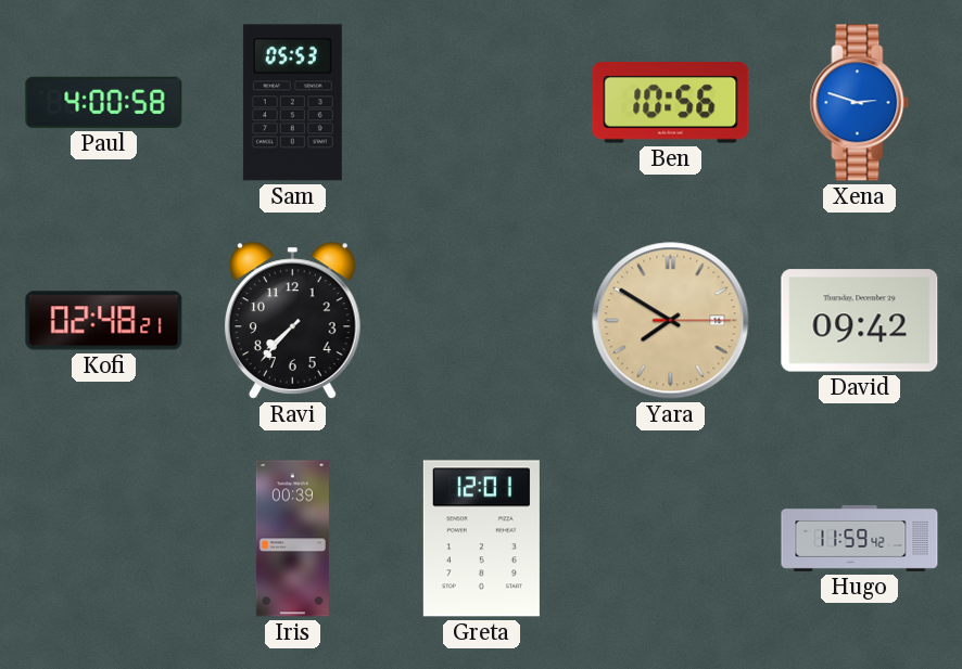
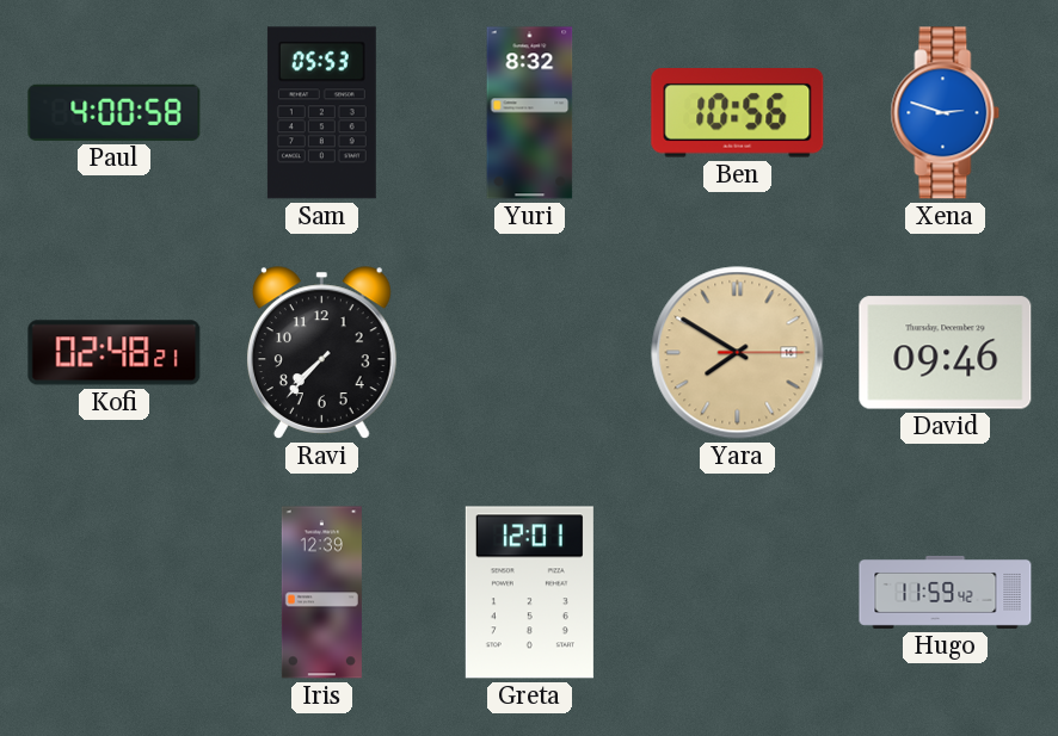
Yuri: none -> 8:32 (530, 113)
David: 09:42 -> 09:46 (946, 353)
Iris: 00:39 -> 12:39 (321, 593)
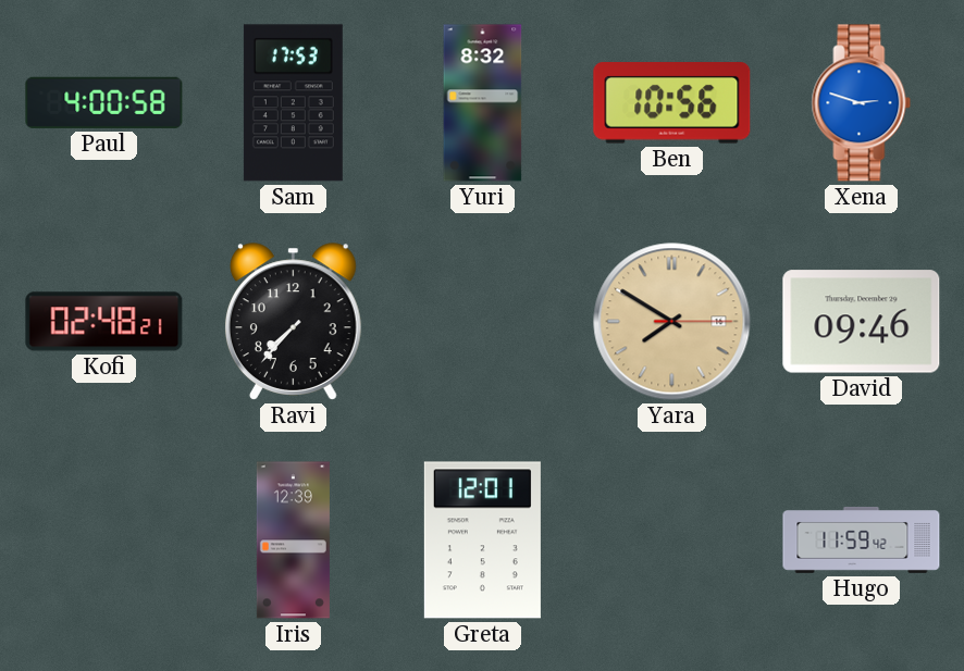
Sam: 05:53 -> 17:53 (293, 103)
